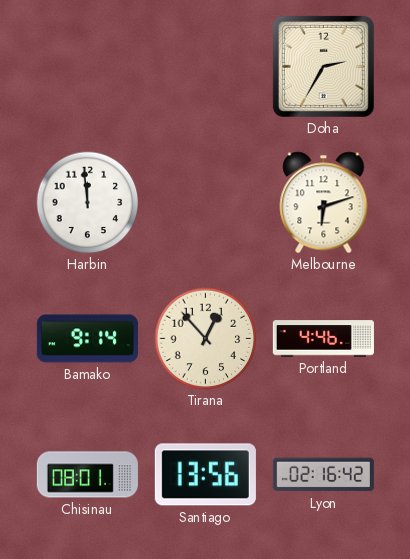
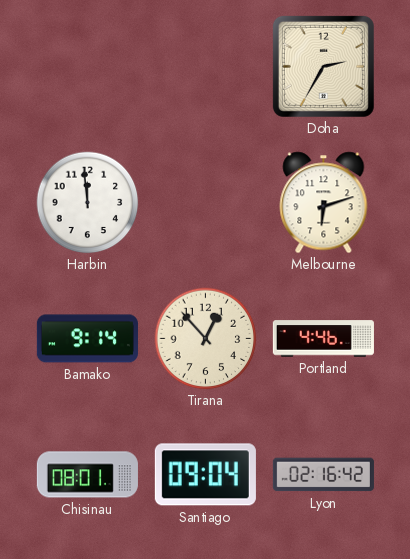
Santiago: 13:56 -> 09:04 (205, 475)
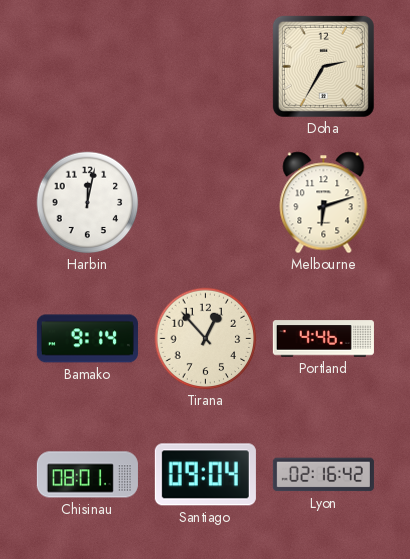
Harbin: 11:59 -> 12:02 (88, 203)
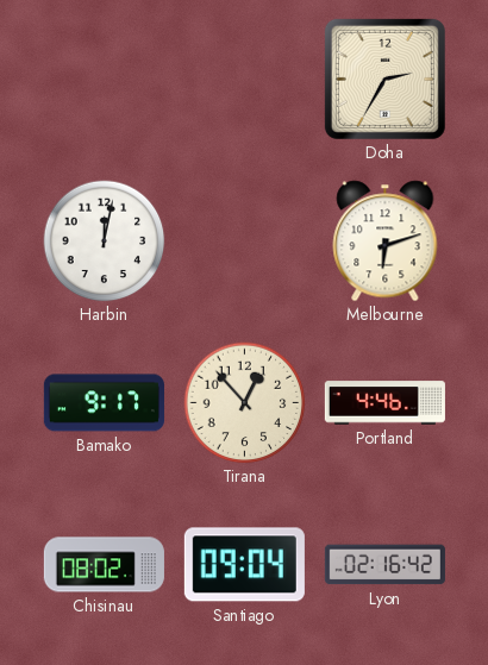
Bamako: 9:14 -> 9:17 (104, 403)
Chisinau: 08:01 -> 08:02 (104, 565)
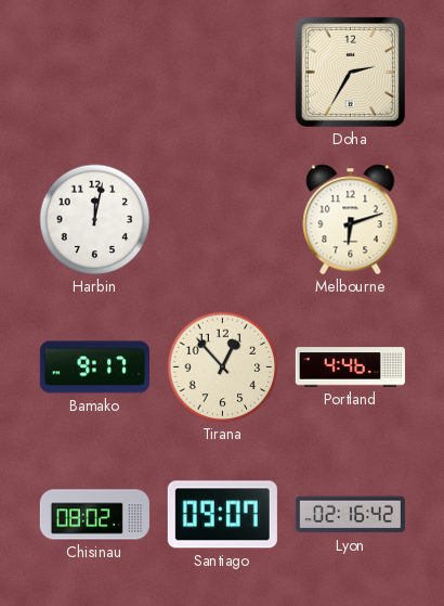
Santiago: 09:04 -> 09:07 (222, 515)
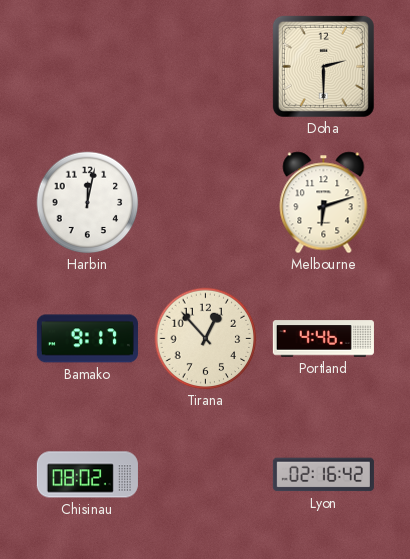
Doha: 2:35 -> 2:30 (323, 66)
Santiago: 09:07 -> none (222, 515)
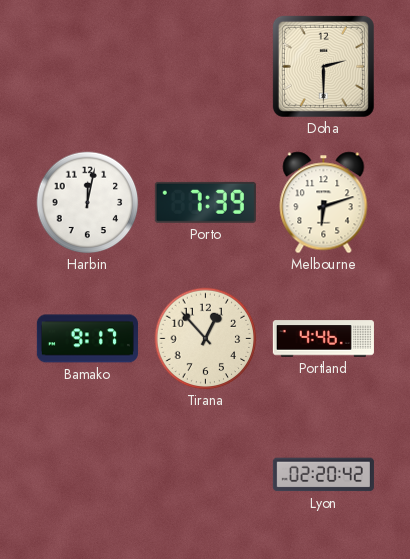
Porto: none -> 7:39 (205, 202)
Chisinau: 08:02 -> none (87, 475)
Lyon: 02:16 -> 02:20 (323, 475)
